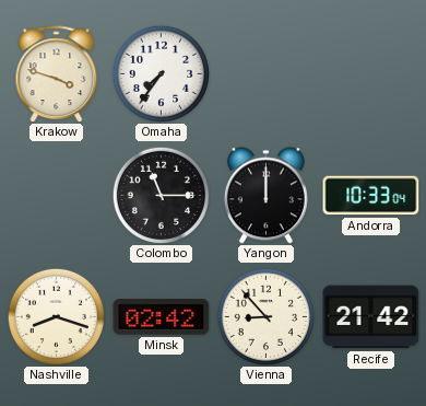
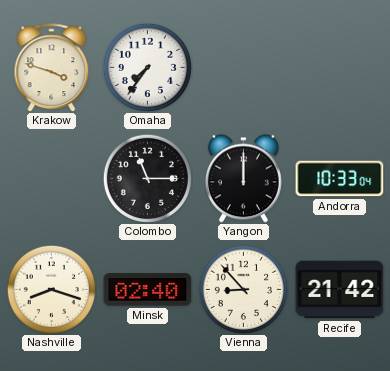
Minsk: 02:42 -> 02:40 (148, 290)
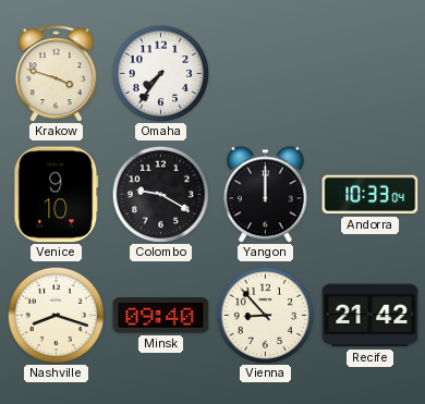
Venice: none -> 9:10 (57, 195)
Colombo: 11:15 -> 9:20 (160, 194)
Minsk: 02:40 -> 09:40 (161, 316)
